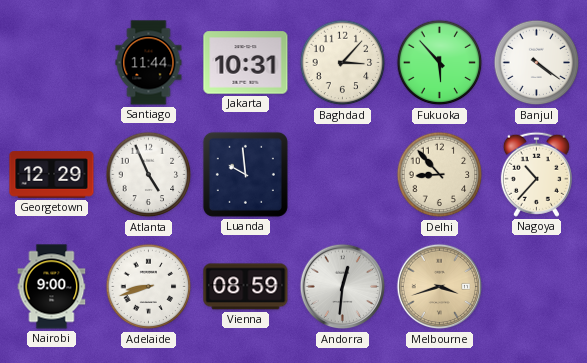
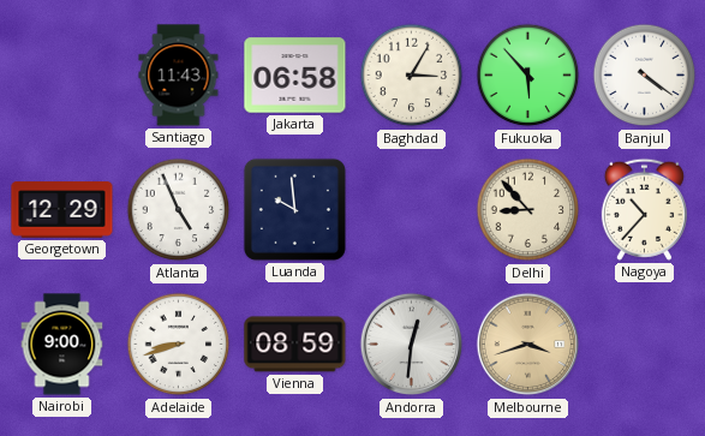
Santiago: 11:44 -> 11:43 (179, 76)
Jakarta: 10:31 -> 06:58 (295, 76)
Baghdad: 3:07 -> 3:05 (412, 76)
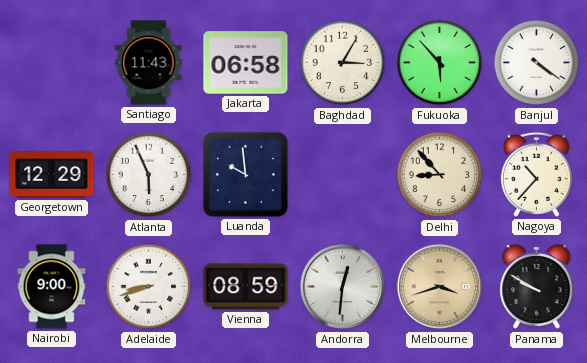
Atlanta: 4:56 -> 5:56 (149, 175)
Panama: none -> 9:50 (537, 288)
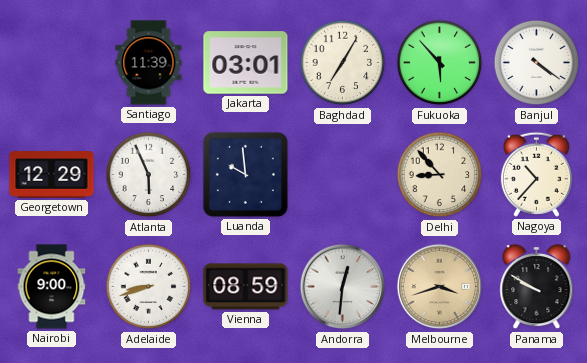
Santiago: 11:43 -> 11:39 (149, 63)
Jakarta: 06:58 -> 03:01 (246, 63)
Baghdad: 3:05 -> 7:05 (343, 63)
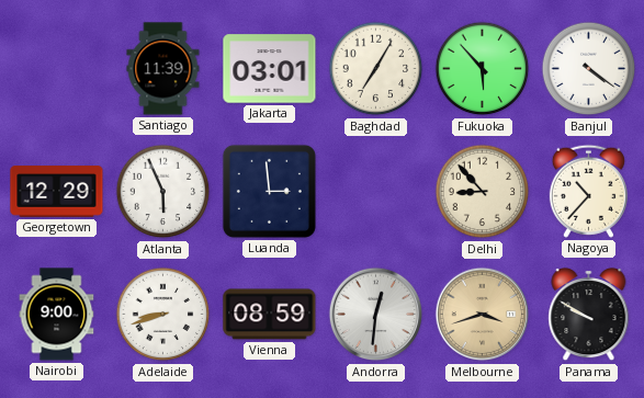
Luanda: 9:59 -> 2:59 (269, 191)
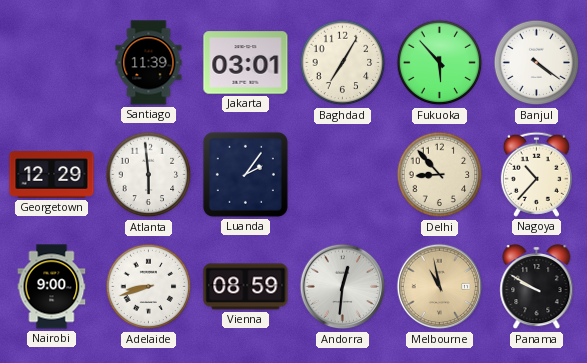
Atlanta: 5:56 -> 5:59 (149, 175)
Luanda: 2:59 -> 2:06 (245, 174)
Melbourne: 3:42 -> 10:58 (440, 287)
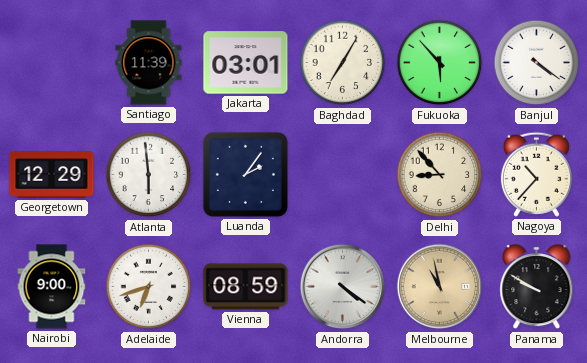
Adelaide: 8:42 -> 6:42 (149, 287)
Andorra: 12:31 -> 4:21 (343, 287)
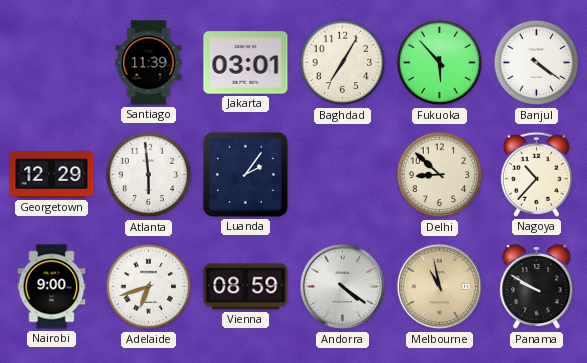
Delhi: 8:53 -> 8:52 (440, 175)
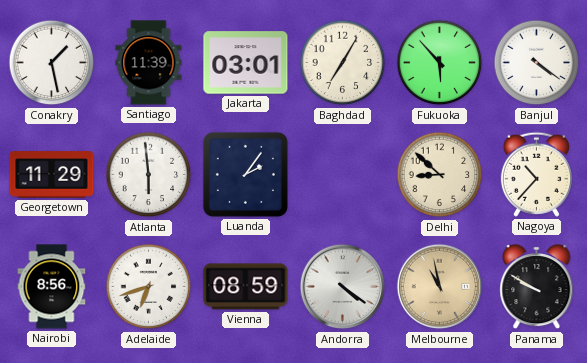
Conakry: none -> 1:28 (52, 63)
Georgetown: 12:29 -> 11:29 (52, 175)
Nairobi: 9:00 -> 8:56 (52, 287)
